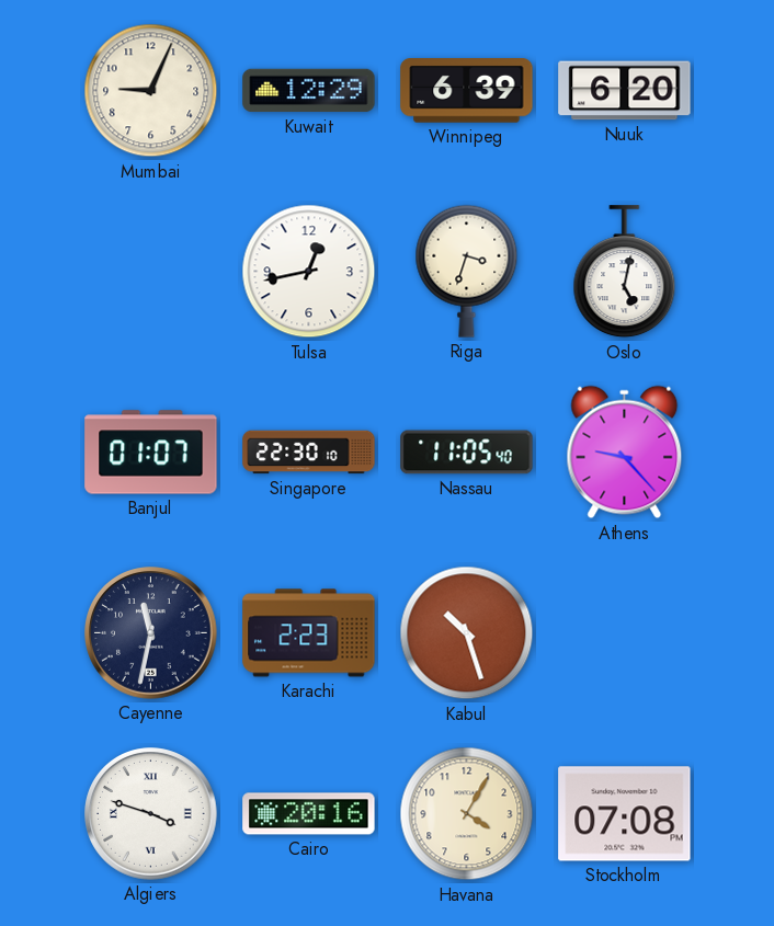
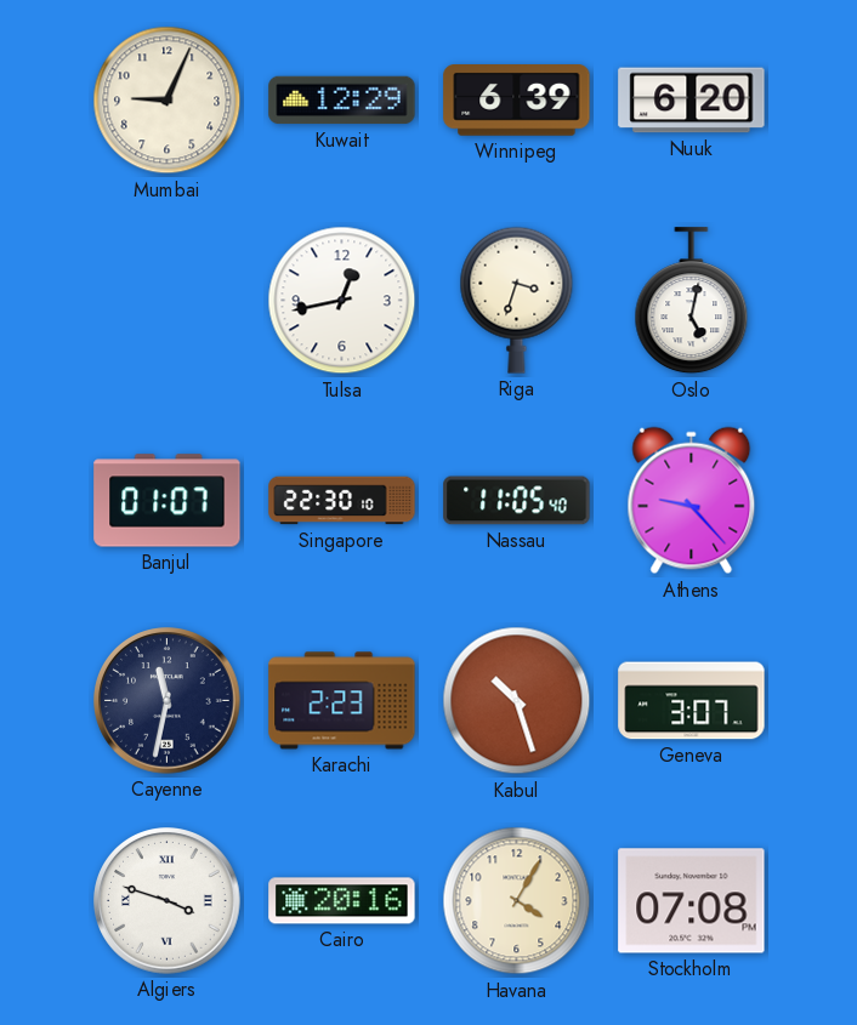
Geneva: none -> 3:07 (692, 701)
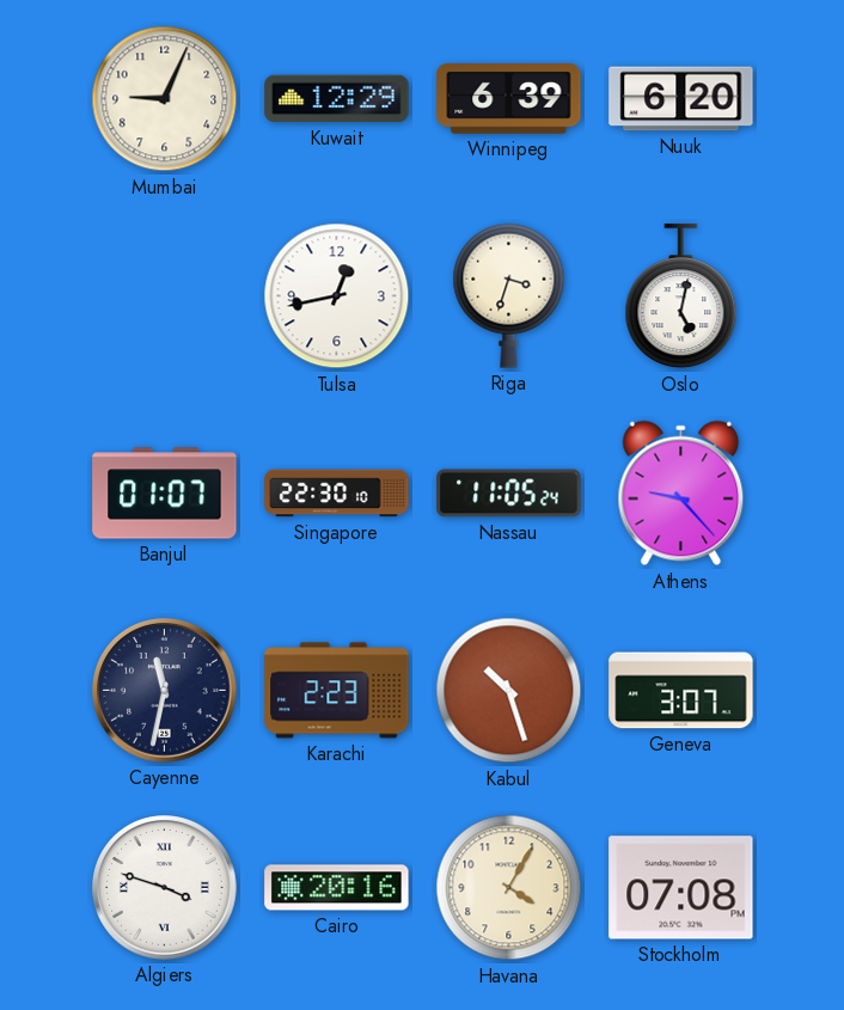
Nassau: 11:05:40 -> 11:05:24 (509, 494)
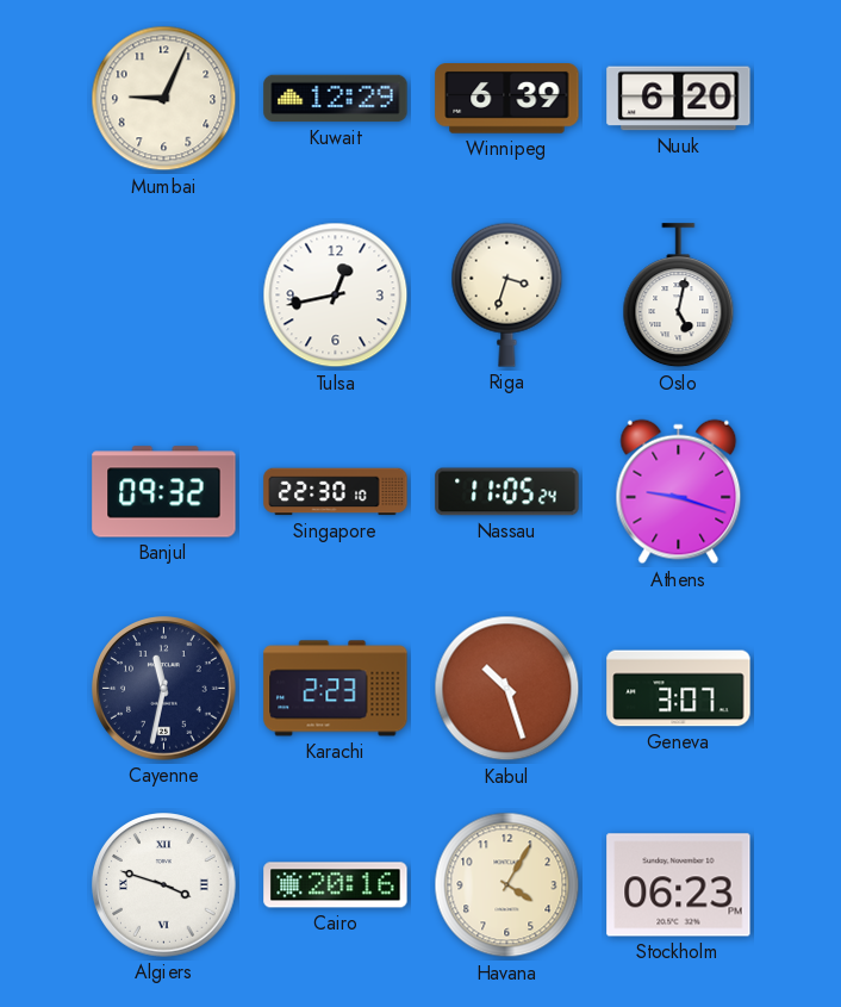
Banjul: 01:07 -> 09:32 (164, 492)
Athens: 9:23 -> 9:18 (679, 492)
Stockholm: 07:08 -> 06:23 (679, 885)
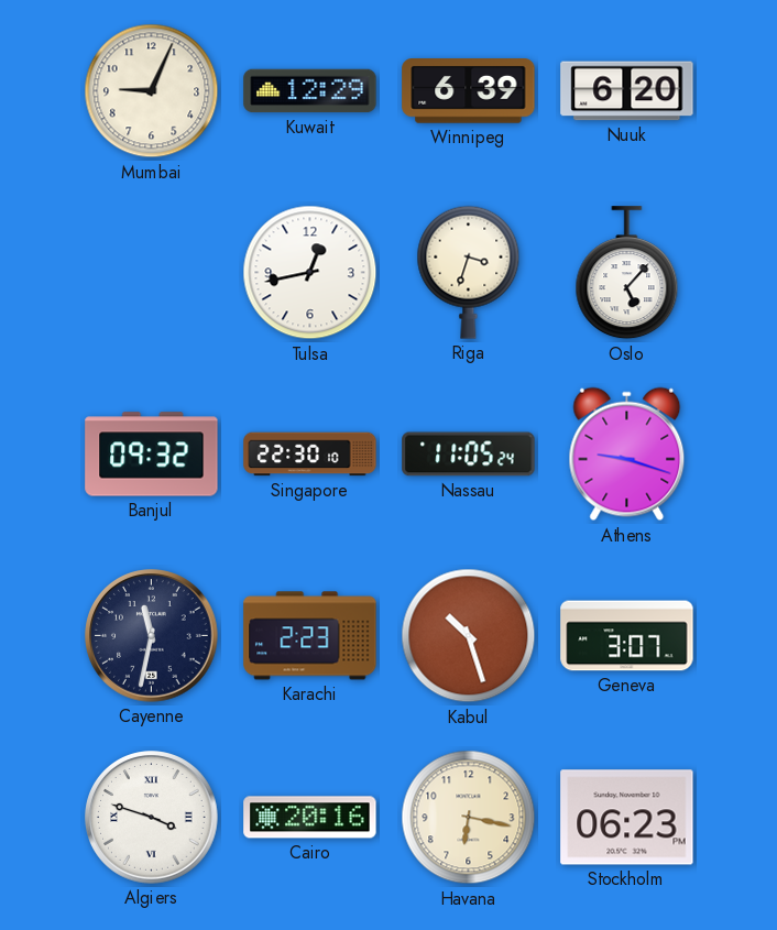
Oslo: 5:02 -> 5:07 (627, 273)
Havana: 4:05 -> 6:17 (469, 818)
